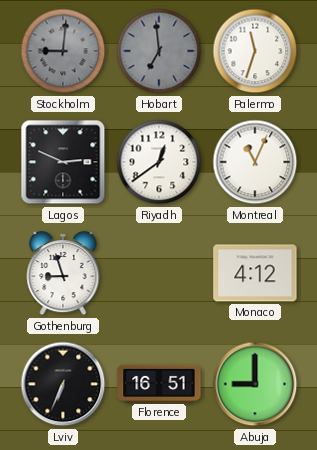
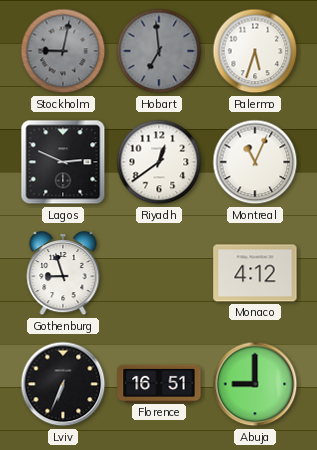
Stockholm: 9:01 -> 9:02 (63, 51)
Palermo: 11:33 -> 5:33 (255, 51)
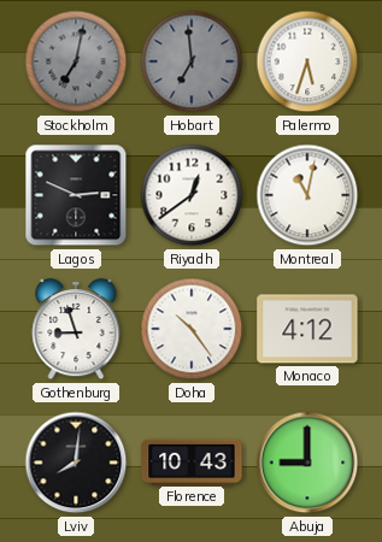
Stockholm: 9:02 -> 7:02 (76, 61)
Montreal: 11:04 -> 11:02 (307, 195)
Doha: none -> 10:24 (192, 329)
Lviv: 6:34 -> 8:01 (76, 463)
Florence: 16:51 -> 10:43 (192, 461)
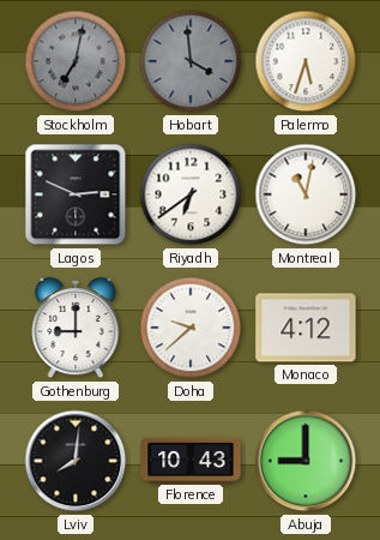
Hobart: 6:59 -> 3:59 (191, 61)
Riyadh: 12:39 -> 6:39 (191, 194)
Gothenburg: 8:57 -> 9:00 (76, 328)
Doha: 10:24 -> 9:38 (191, 328)
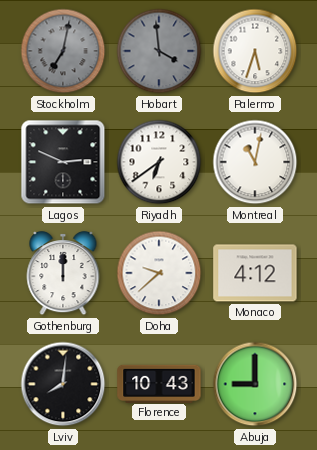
Gothenburg: 9:00 -> 12:00 (63, 273)
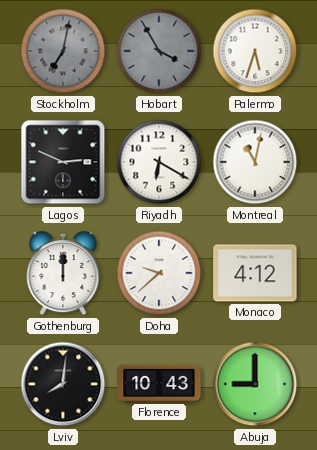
Hobart: 3:59 -> 3:55 (159, 51)
Riyadh: 6:39 -> 6:20 (159, 162)
